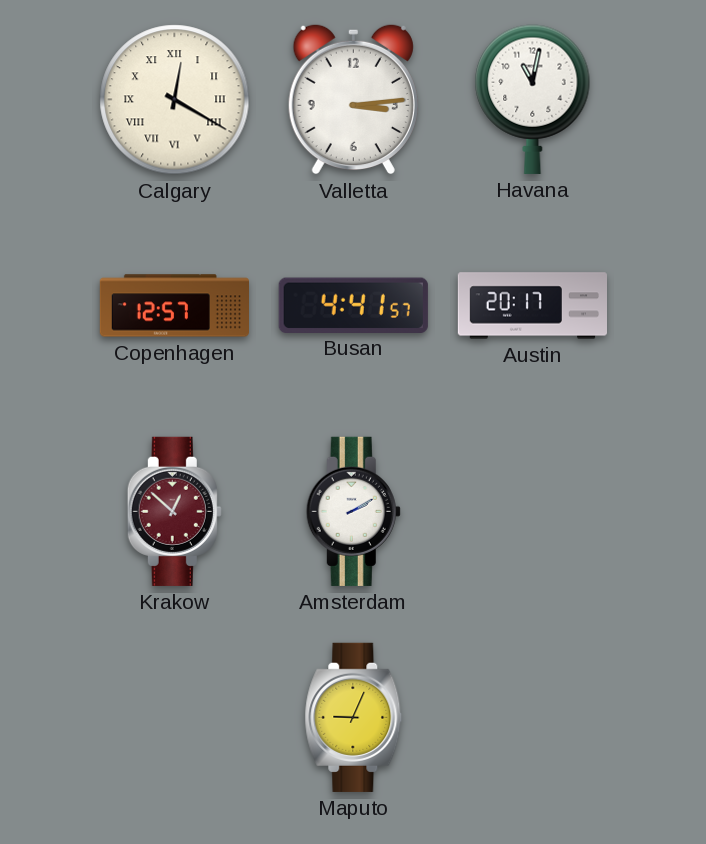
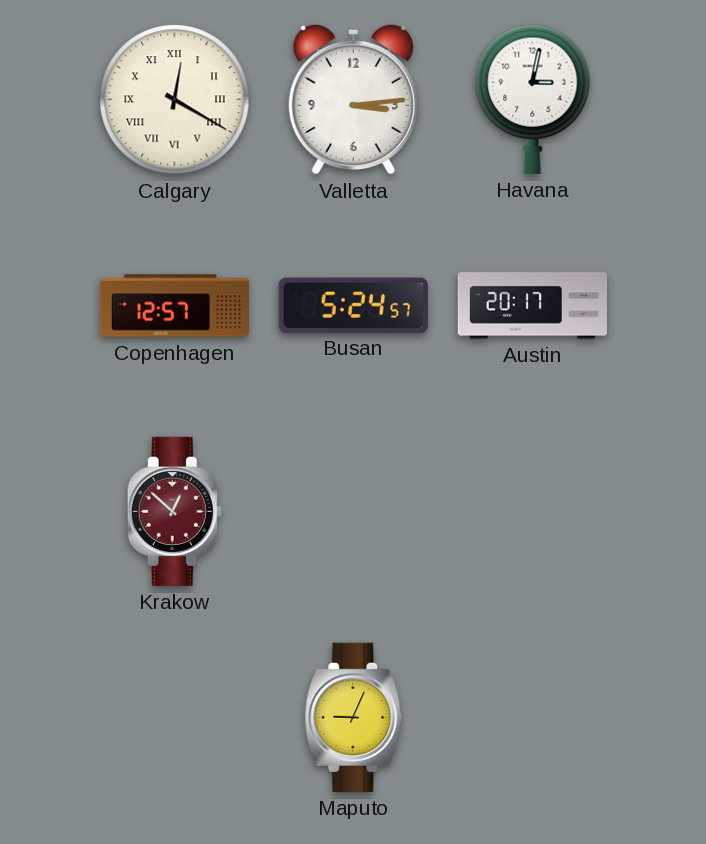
Havana: 11:02 -> 3:02 (533, 99)
Busan: 4:41 -> 5:24 (353, 305)
Amsterdam: 2:10 -> none (353, 511)
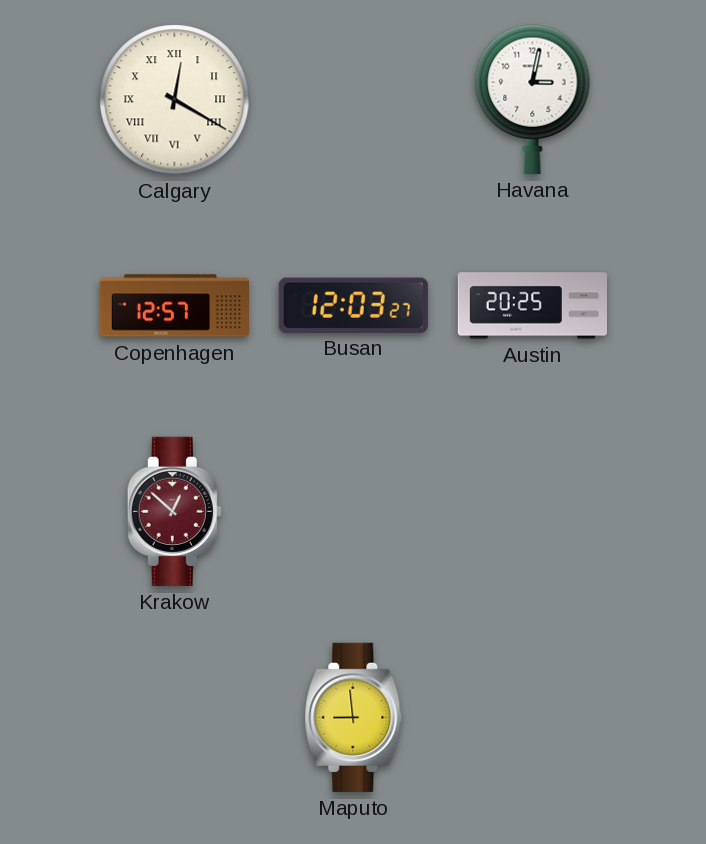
Valletta: 3:14 -> none (353, 99)
Busan: 5:24 -> 12:03 (353, 305)
Austin: 20:17 -> 20:25 (532, 306)
Maputo: 9:04 -> 8:59 (354, 717)
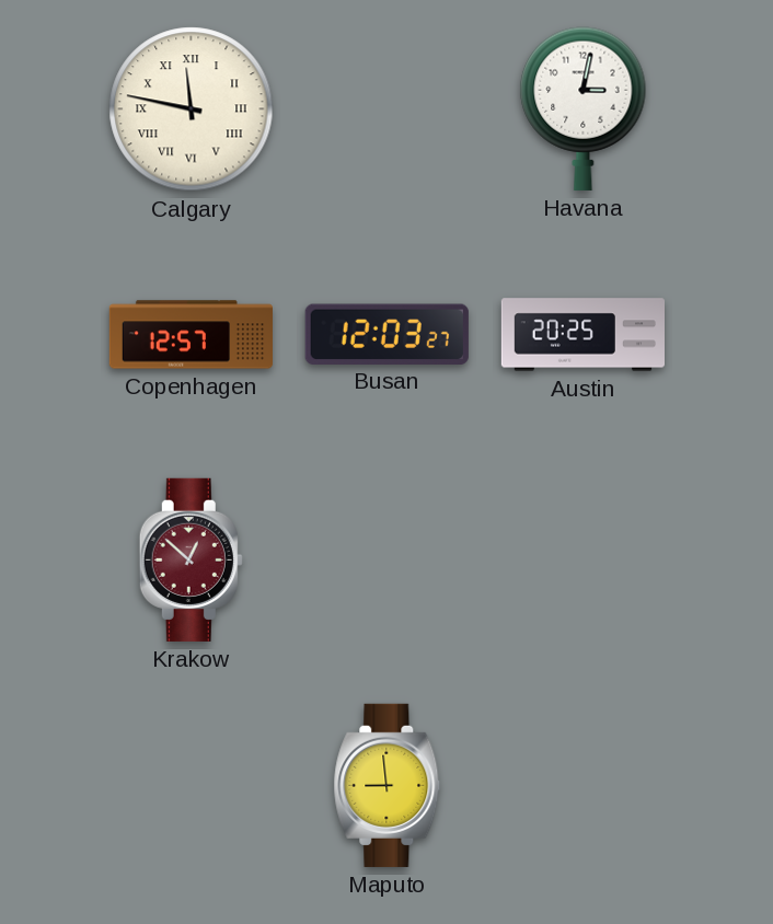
Calgary: 12:20 -> 11:47 (192, 109)
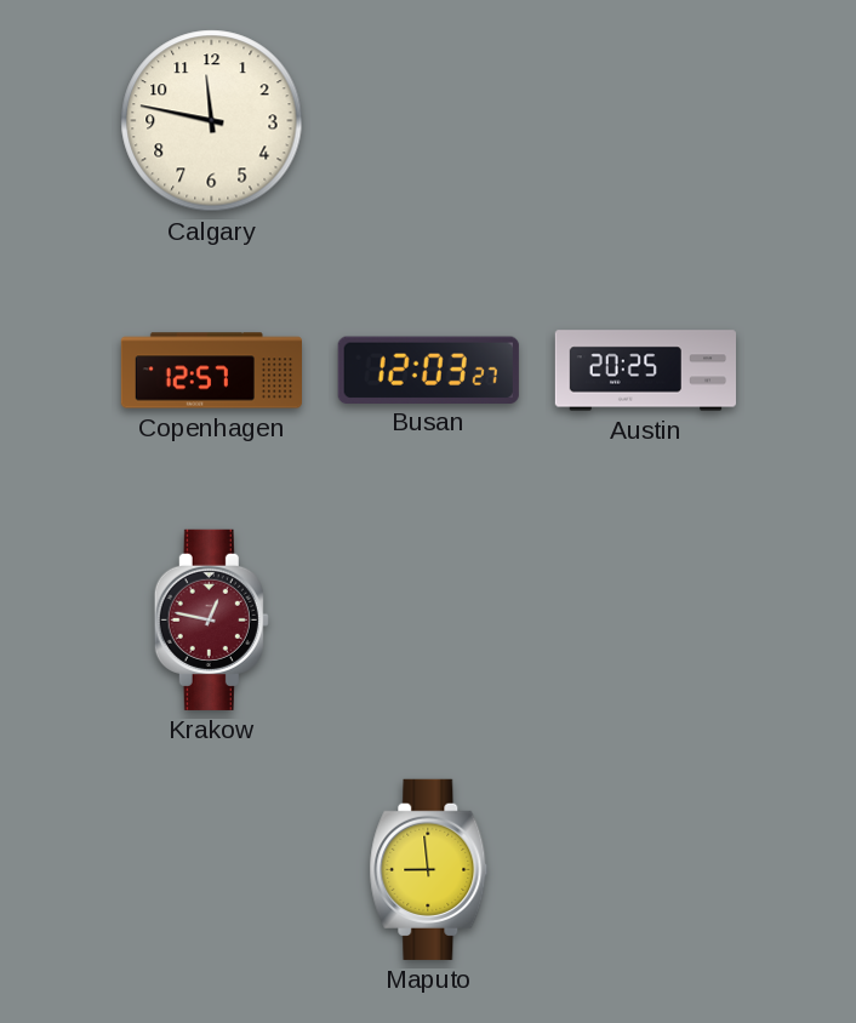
Calgary numerals: Roman -> Arabic (212, 121)
Havana: 3:02 -> none (584, 108)
Krakow: 12:52 -> 12:47 (211, 619)
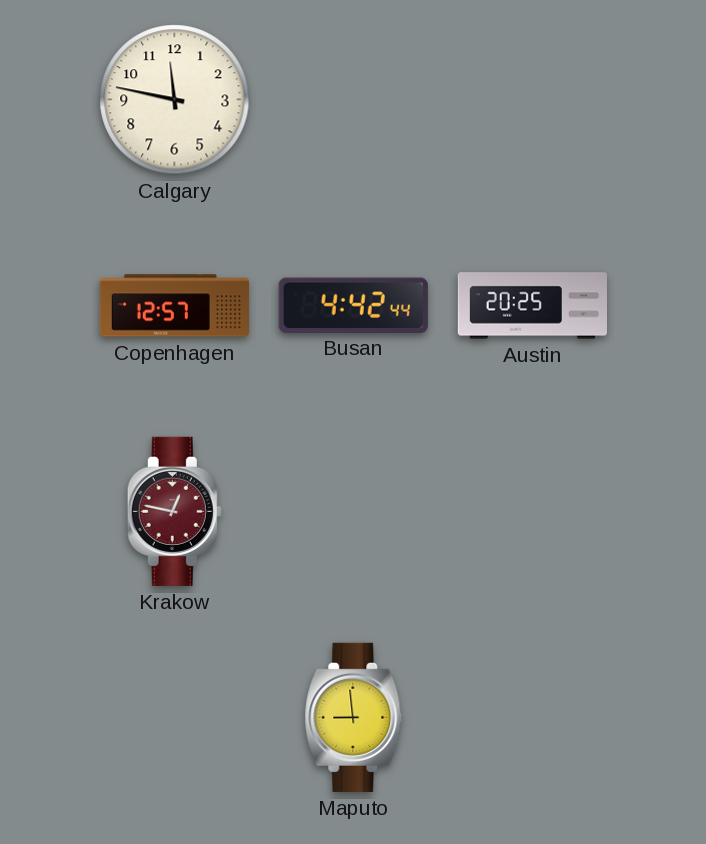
Busan: 12:03 -> 4:42 (353, 305)
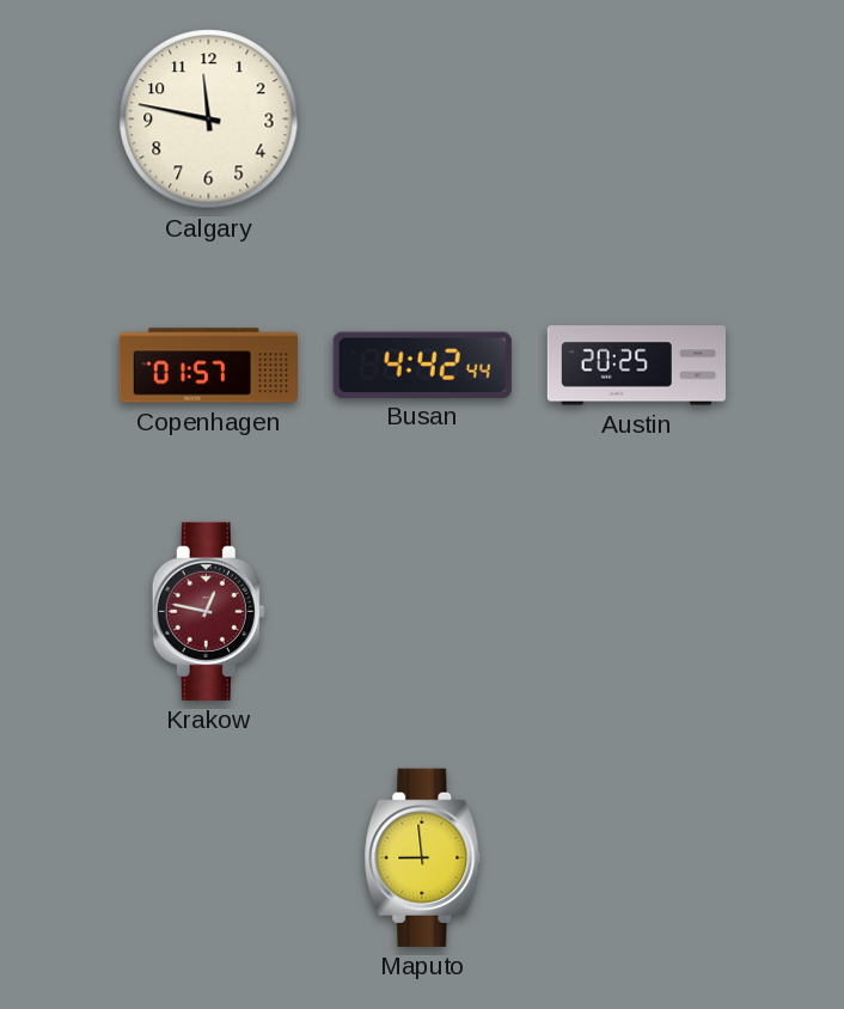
Copenhagen: 12:57 -> 01:57 (208, 366)
